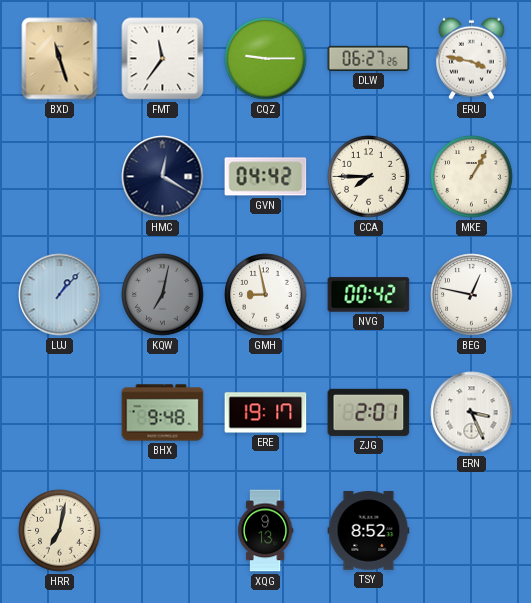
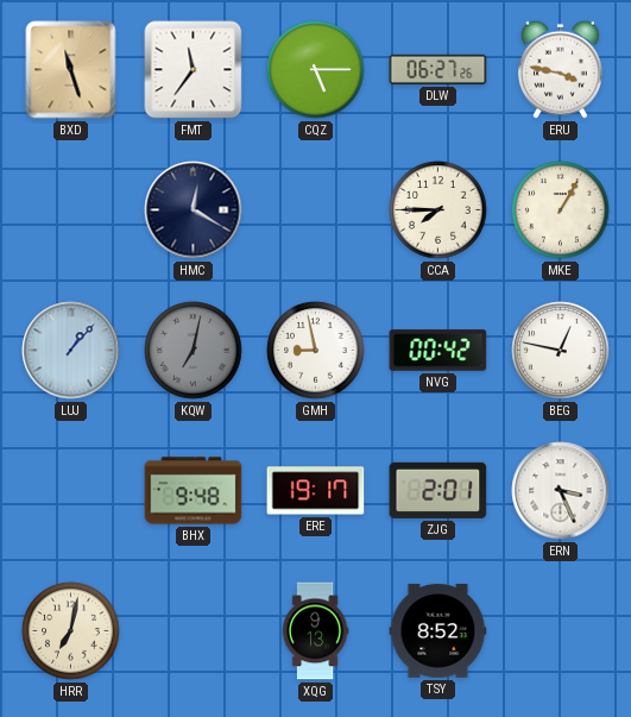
CQZ: 9:15 -> 5:15 (316, 70)
GVN: 04:42 -> none (266, 177)
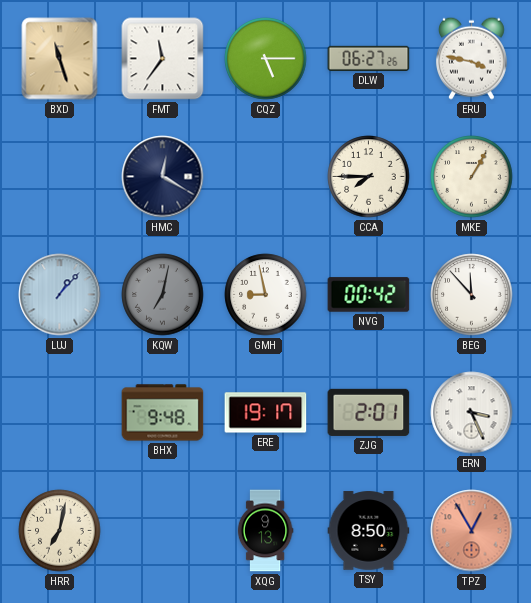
BEG: 12:47 -> 11:53 (472, 295)
TSY: 8:52 -> 8:50 (369, 531)
TPZ: none -> 12:55 (472, 531)
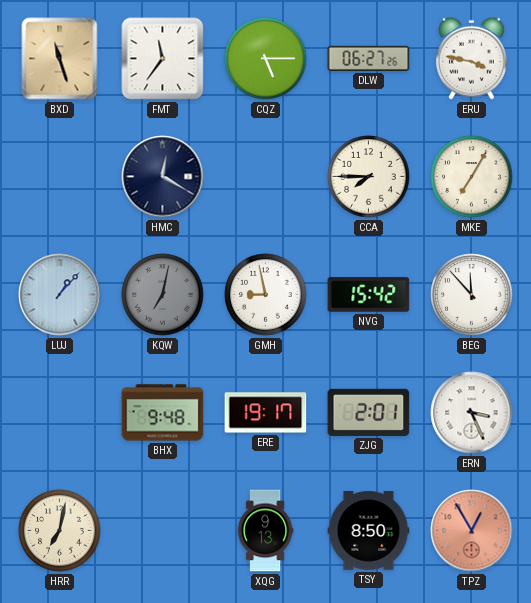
MKE: 1:05 -> 7:05 (472, 177)
NVG: 00:42 -> 15:42 (369, 295)
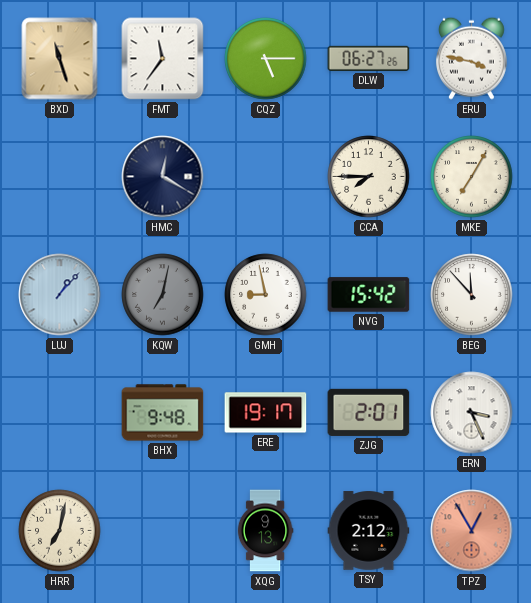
TSY: 8:50 -> 2:12 (369, 531)
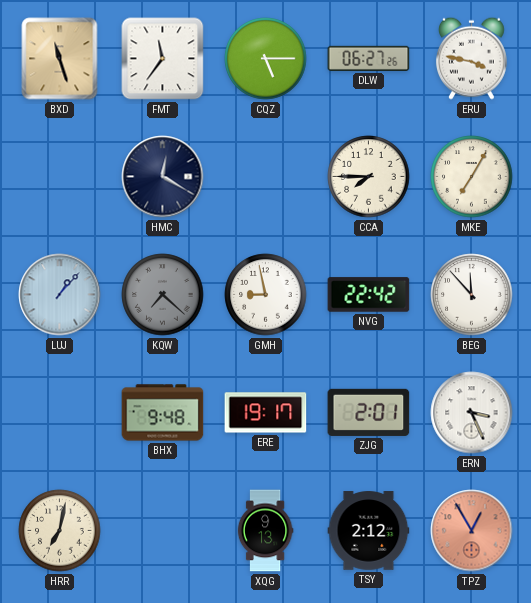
KQW: 7:02 -> 7:22 (163, 295)
NVG: 15:42 -> 22:42 (369, 295)
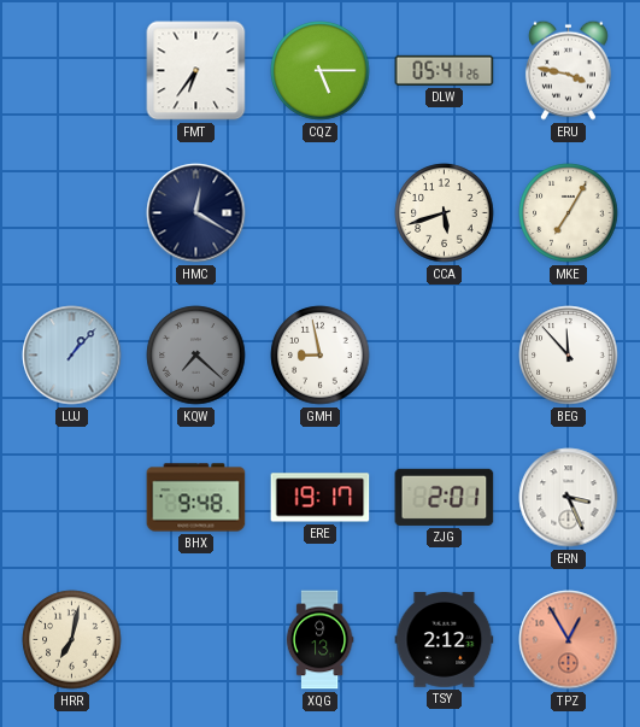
BXD: 11:27 -> none (60, 59)
FMT: 11:36 -> 6:36 (196, 71)
DLW: 06:27 -> 05:41 (445, 70)
CCA: 7:45 -> 5:42 (445, 213)
NVG: 22:42 -> none (369, 295)
